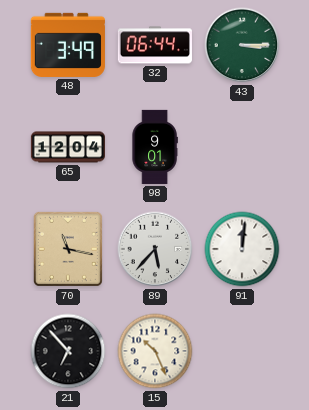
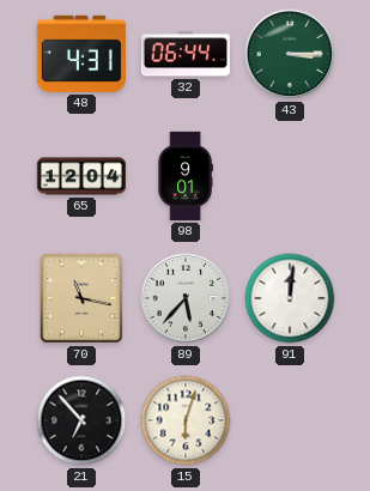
48: 3:49 -> 4:31 (81, 54)
15: 10:26 -> 6:03 (186, 420)
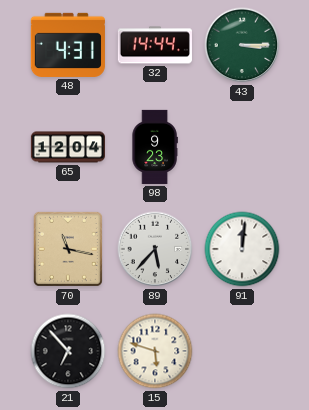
32: 06:44 -> 14:44 (155, 45)
98: 9:01 -> 9:23 (155, 147)
15: 6:03 -> 5:48 (155, 351)
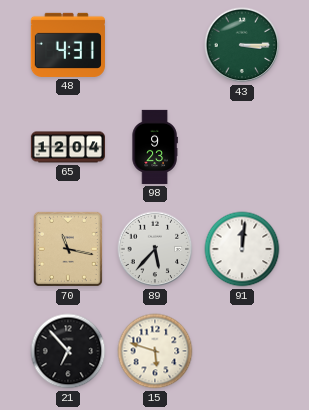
32: 14:44 -> none (155, 45)
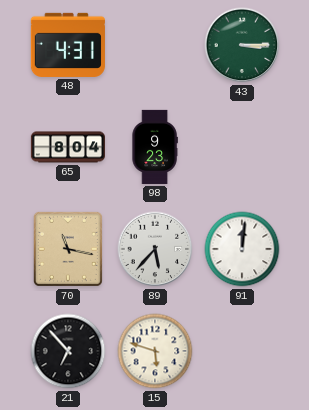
65: 12:04 -> 8:04 (67, 147)
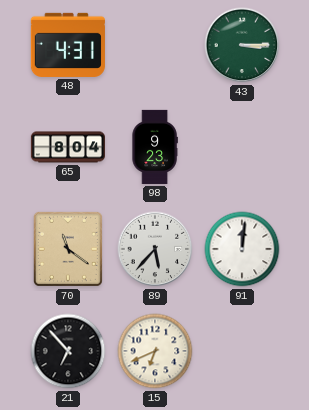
70: 11:17 -> 11:21 (68, 249)
15: 5:48 -> 6:41 (155, 351)
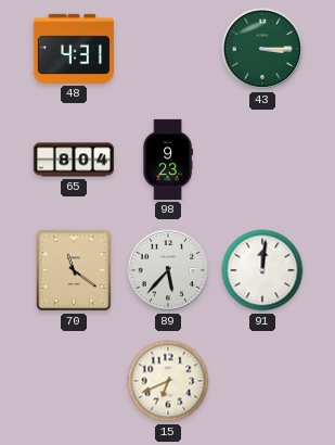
21: 6:53 -> none (68, 351)
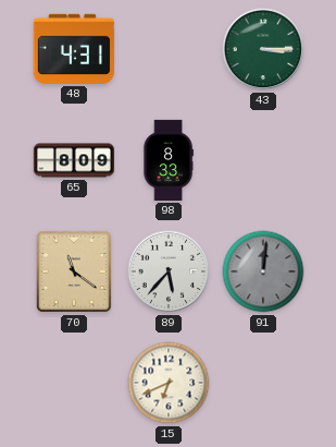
65: 8:04 -> 8:09 (73, 160)
98: 9:23 -> 8:33 (169, 160)
91 dial: white -> grey (263, 271)
